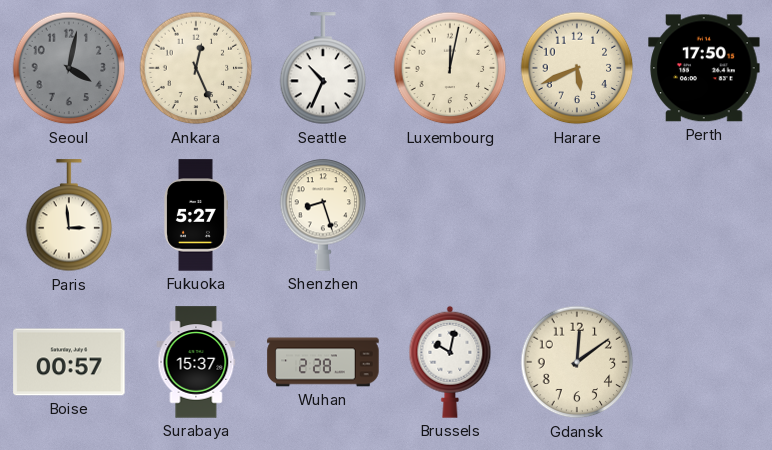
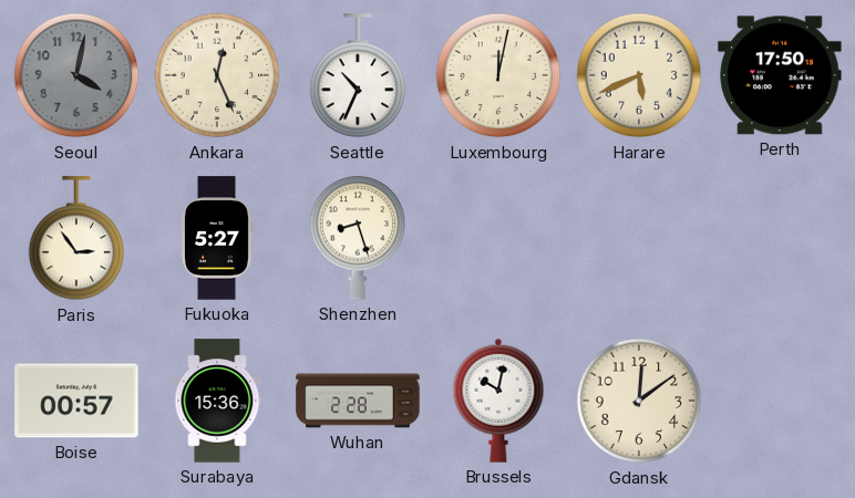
Paris: 2:59 -> 2:54 (76, 239)
Surabaya: 15:37 -> 15:36 (217, 401)
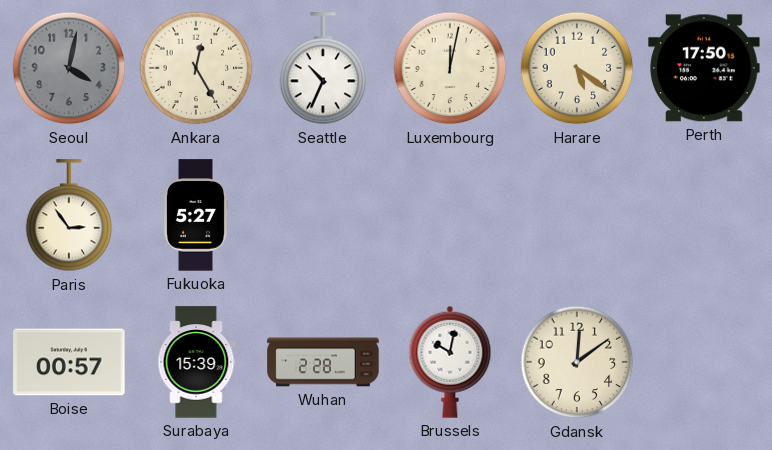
Ankara: 12:26 -> 12:25 (196, 68)
Harare: 5:41 -> 5:21 (577, 68)
Shenzhen: 8:27 -> none (358, 238)
Surabaya: 15:36 -> 15:39 (196, 362)
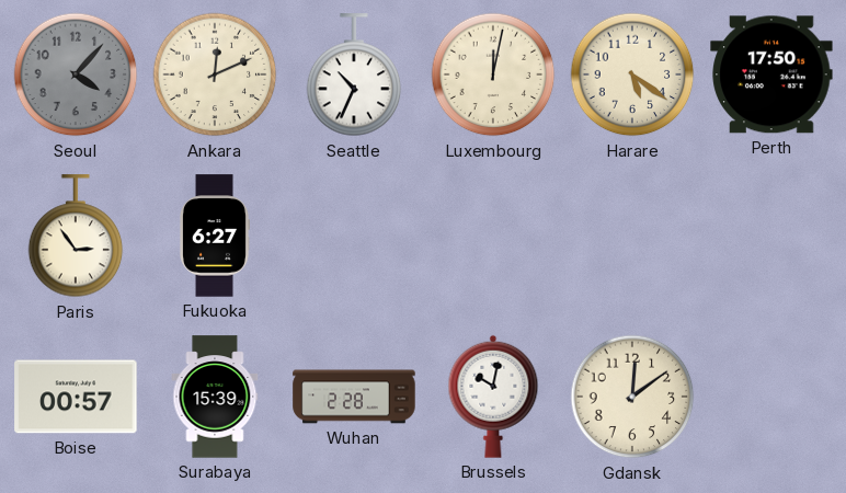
Seoul: 4:02 -> 4:07 (76, 74)
Ankara: 12:25 -> 12:11 (215, 74)
Fukuoka: 5:27 -> 6:27 (215, 236)
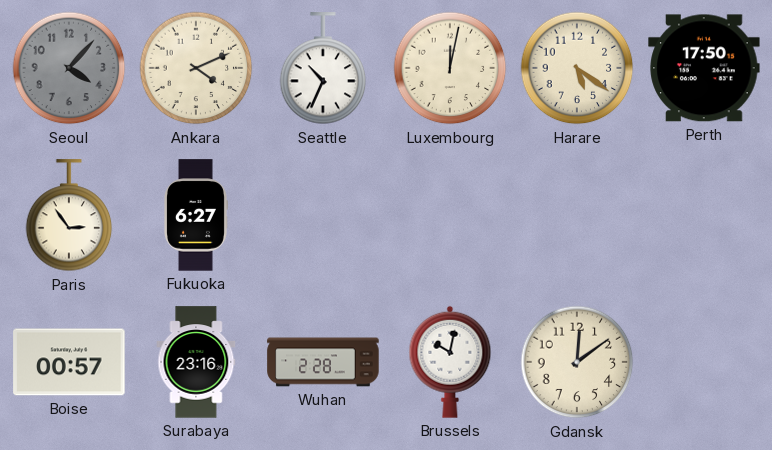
Ankara: 12:11 -> 4:11 (196, 68)
Surabaya: 15:39 -> 23:16 (196, 362)
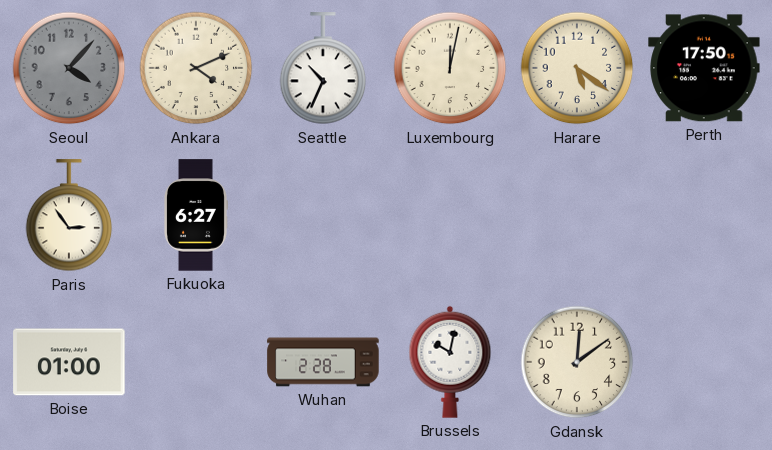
Boise: 00:57 -> 01:00 (69, 362)
Surabaya: 23:16 -> none (196, 362)
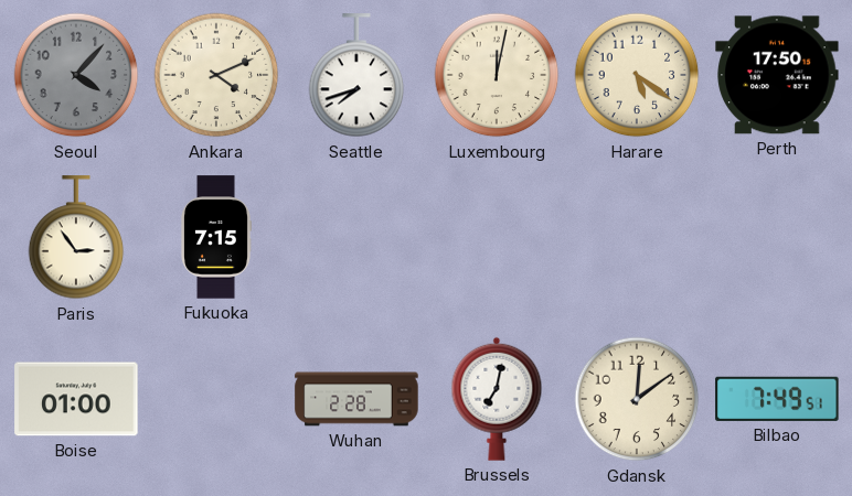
Seattle: 10:34 -> 7:42 (356, 76)
Fukuoka: 6:27 -> 7:15 (216, 237)
Brussels: 10:02 -> 7:02 (497, 399)
Bilbao: none -> 7:49 (777, 399)
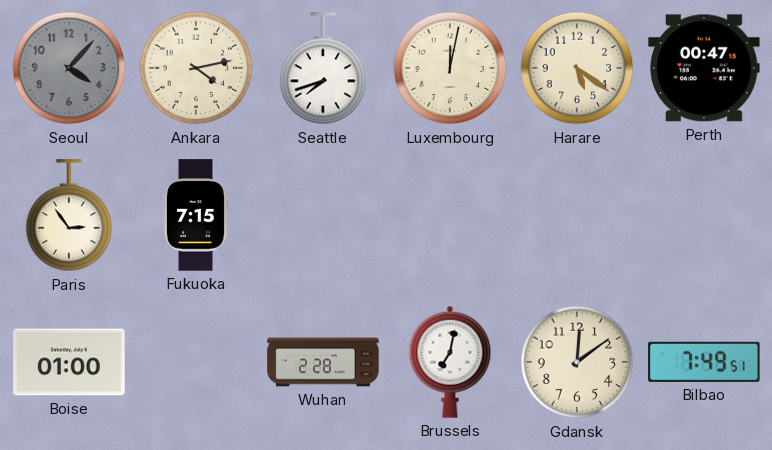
Ankara: 4:11 -> 4:13 (196, 68)
Perth: 17:50 -> 00:47 (704, 68)
